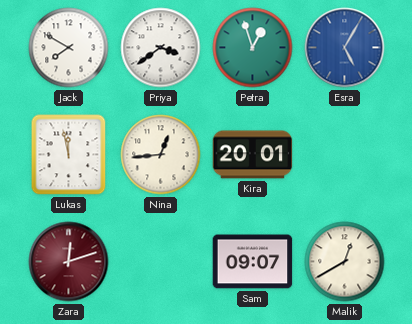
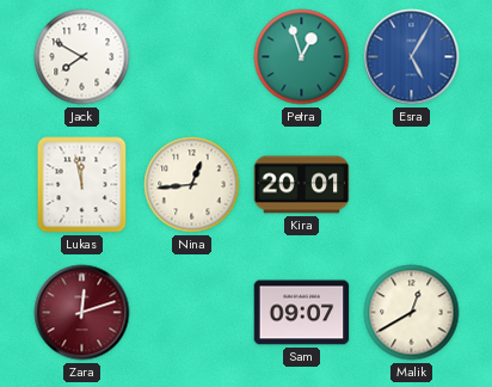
Priya: 3:39 -> none (161, 48)
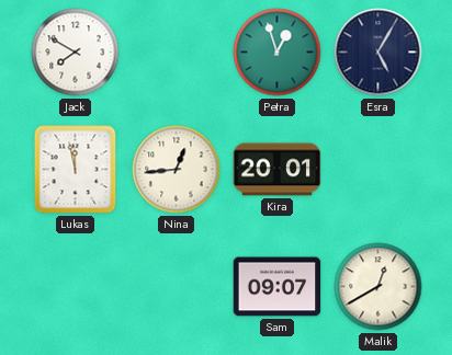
Esra dial: blue -> navy (378, 53)
Zara: 12:12 -> none (82, 313)
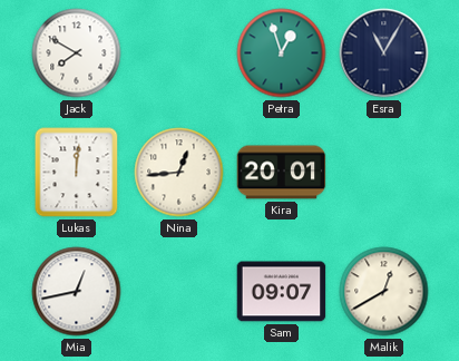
Esra: 5:05 -> 11:05 (384, 53)
Lukas: 11:58 -> 12:01 (77, 173)
Mia: none -> 12:43 (77, 292)
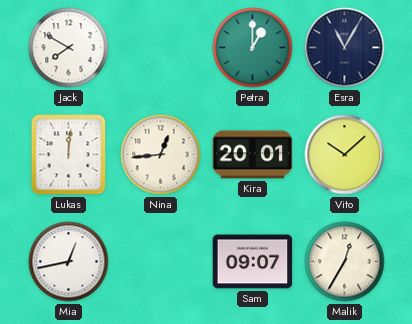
Petra: 12:57 -> 1:00 (253, 48)
Vito: none -> 10:08 (345, 155)
Malik: 12:40 -> 12:35 (345, 262)
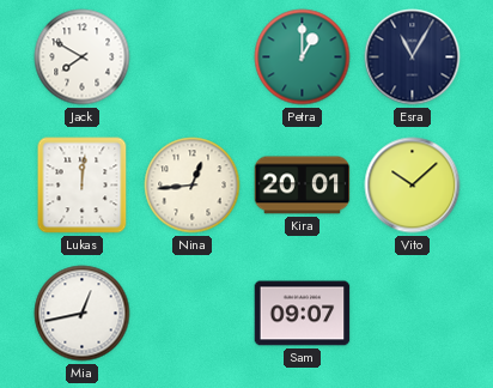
Malik: 12:35 -> none (345, 262)
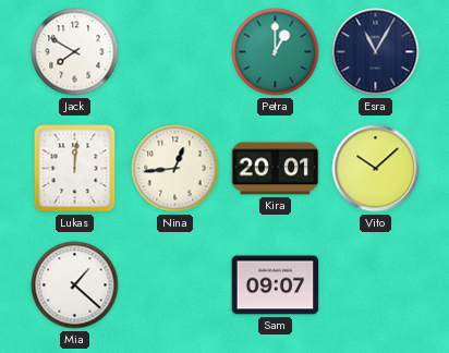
Mia: 12:43 -> 1:22 (75, 285)
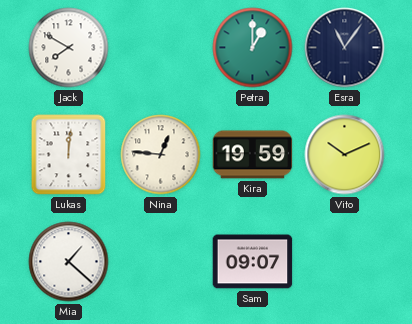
Esra: 11:05 -> 11:06 (345, 48)
Nina: 12:44 -> 12:46 (161, 155)
Kira: 20:01 -> 19:59 (253, 155)
Vito: 10:08 -> 10:11 (345, 155)
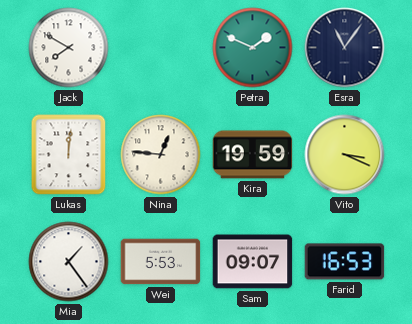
Petra: 1:00 -> 1:49 (253, 48)
Vito: 10:11 -> 3:19 (345, 155)
Mia: 1:22 -> 1:24 (69, 262)
Wei: none -> 5:53 (161, 262)
Farid: none -> 16:53 (345, 262)
